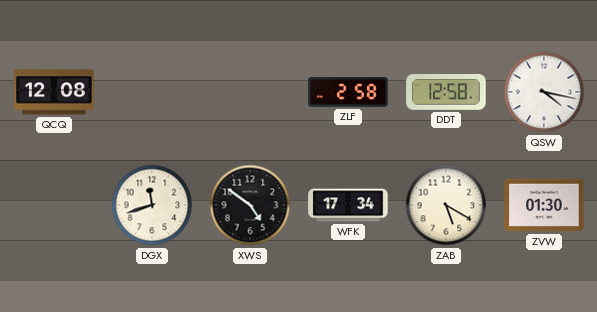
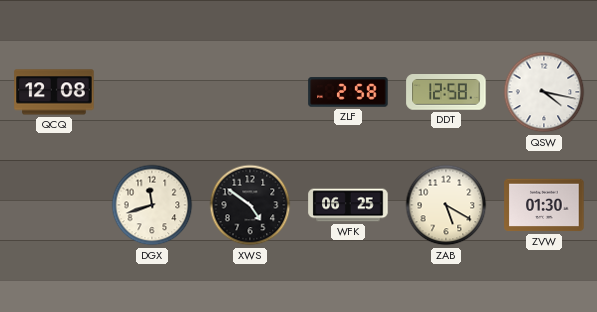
WFK: 17:34 -> 06:25 (348, 205)
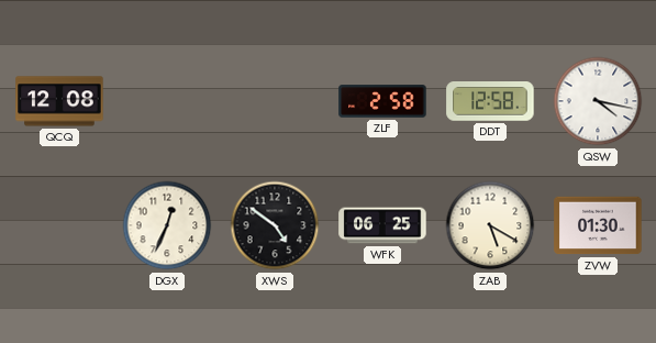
DGX: 11:42 -> 12:34 (167, 225)
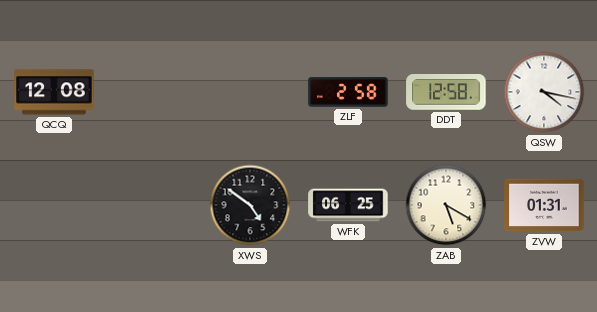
DGX: 12:34 -> none (167, 225)
ZVW: 01:30 -> 01:31 (544, 205)
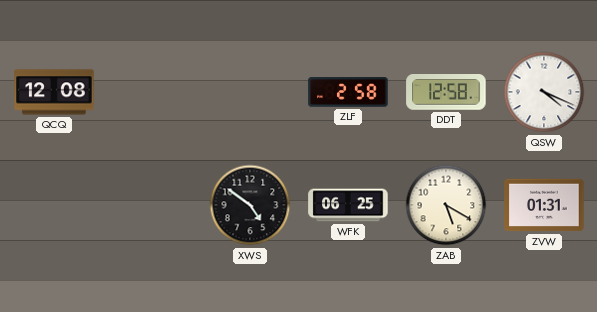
QSW: 4:17 -> 4:19 (544, 92)
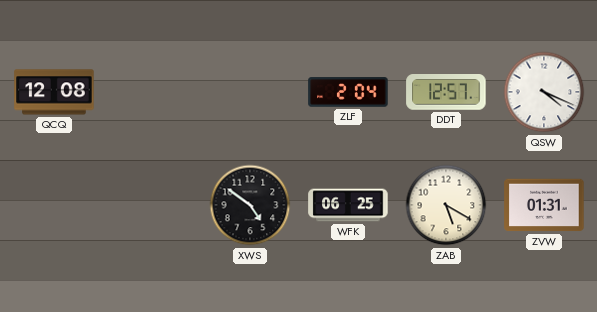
ZLF: 2:58 -> 2:04 (348, 92)
DDT: 12:58 -> 12:57 (446, 92)
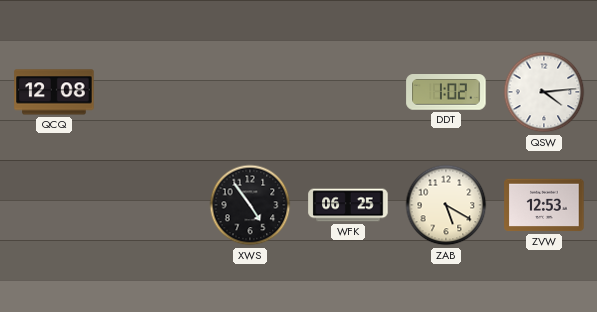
ZLF: 2:04 -> none (348, 92)
DDT: 12:57 -> 1:02 (446, 92)
QSW: 4:19 -> 4:14 (544, 92)
XWS: 4:51 -> 4:54 (250, 205)
ZVW: 01:31 -> 12:53 (544, 205)
